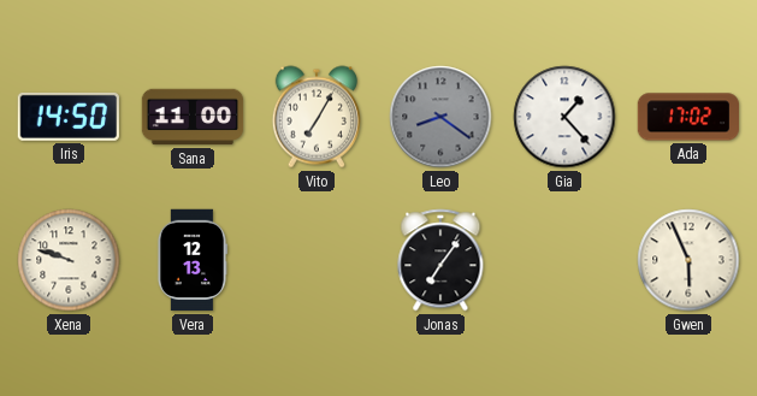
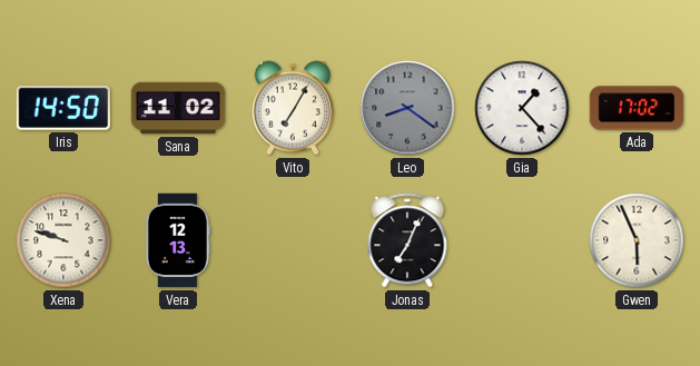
Sana: 11:00 -> 11:02 (178, 108)
Jonas: 7:06 -> 7:04 (407, 240)
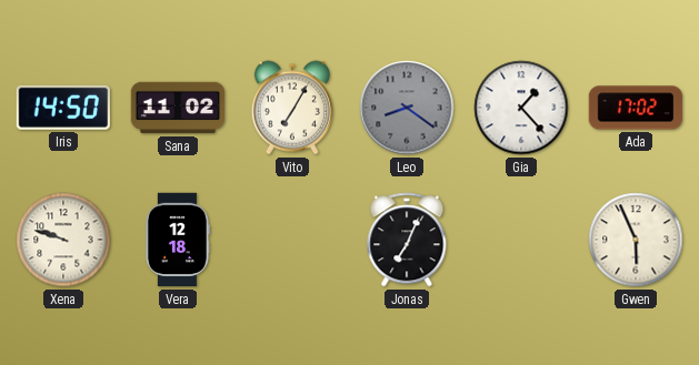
Vera: 12:13 -> 12:18 (177, 240)
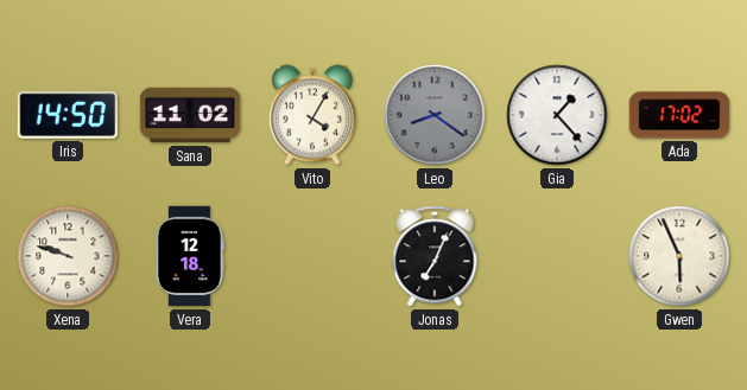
Vito: 7:05 -> 4:05 (311, 115)
